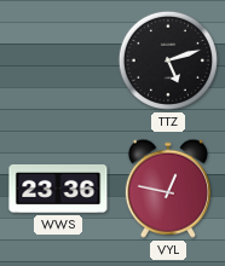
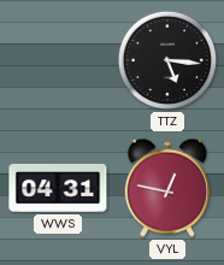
TTZ: 5:12 -> 5:16 (167, 60)
WWS: 23:36 -> 04:31 (58, 188)
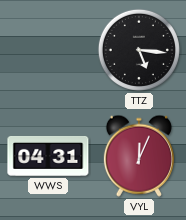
VYL: 12:47 -> 12:04 (139, 156)
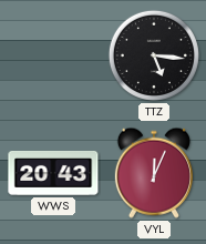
WWS: 04:31 -> 20:43 (53, 173)
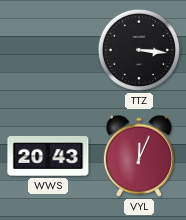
TTZ: 5:16 -> 3:16 (139, 50)
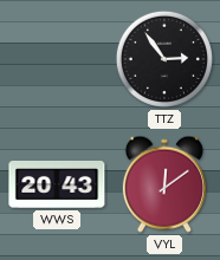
TTZ: 3:16 -> 2:54 (164, 59)
VYL: 12:04 -> 12:09 (164, 184)
